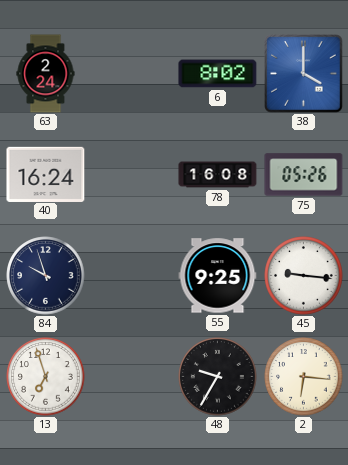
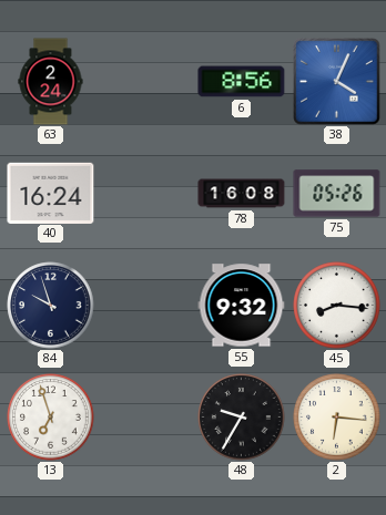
6: 8:02 -> 8:56 (242, 82)
38: 4:00 -> 4:04 (337, 82)
55: 9:25 -> 9:32 (242, 306)
45: 9:16 -> 8:16 (337, 306)
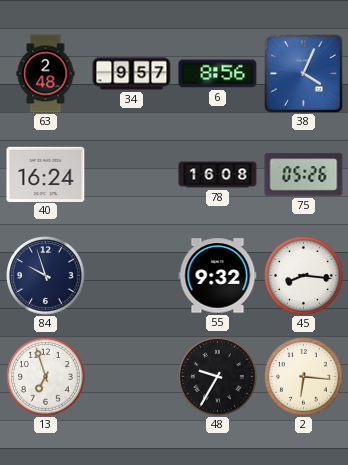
63: 2:24 -> 2:48 (46, 74)
34: none -> 9:57 (132, 74)
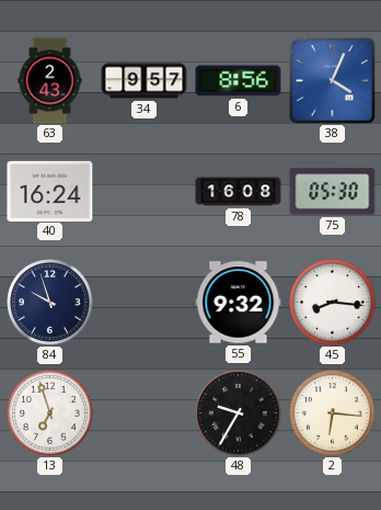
63: 2:48 -> 2:43 (50, 81)
75: 05:26 -> 05:30 (333, 192)
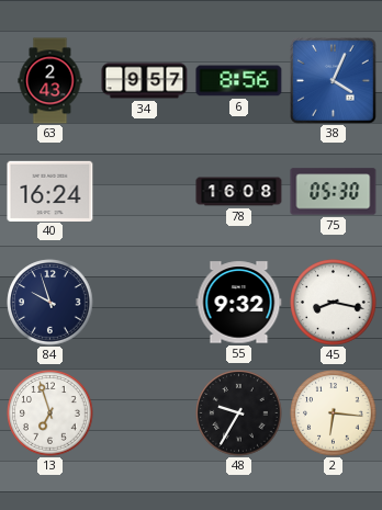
45: 8:16 -> 8:17 (334, 303)
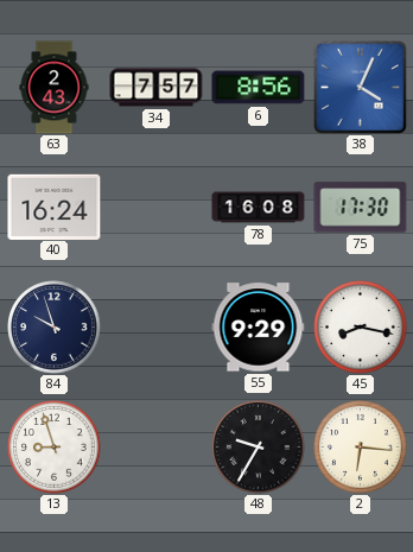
34: 9:57 -> 7:57 (157, 88)
75: 05:30 -> 17:30 (361, 208)
55: 9:32 -> 9:29 (259, 328)
13: 6:57 -> 8:57 (55, 448)
